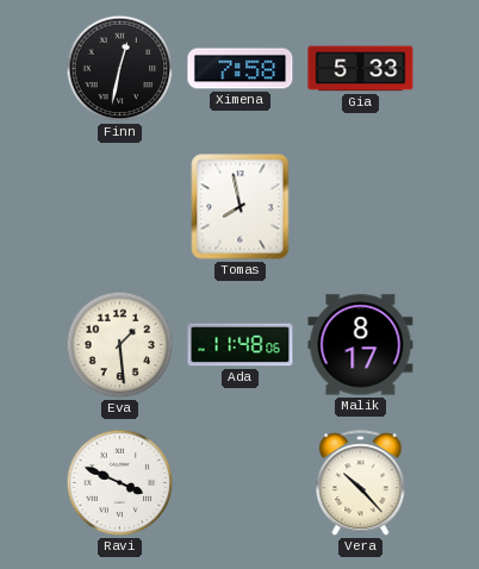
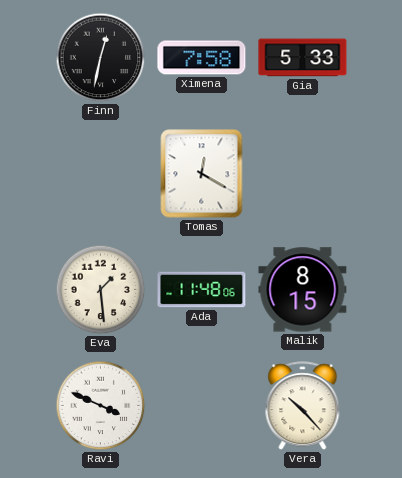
Tomas: 7:58 -> 12:20 (202, 174)
Malik: 8:17 -> 8:15 (303, 290)
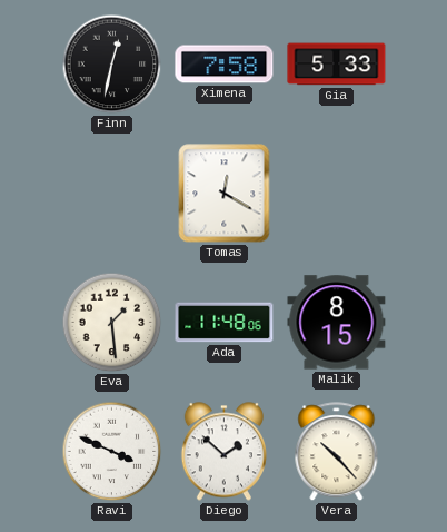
Diego: none -> 1:52 (223, 452)
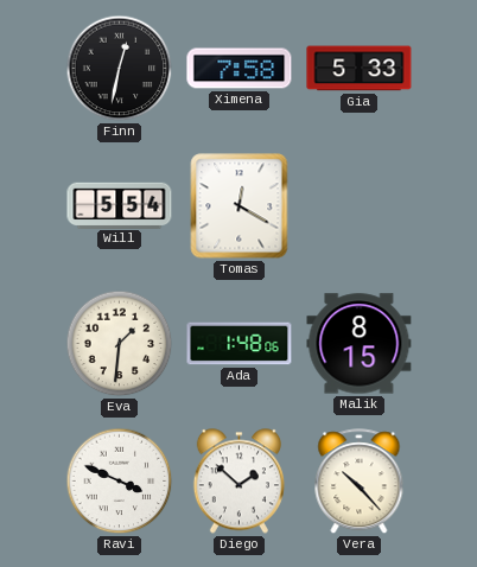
Will: none -> 5:54 (120, 205)
Eva: 1:29 -> 1:31 (120, 344)
Ada: 11:48 -> 1:48 (240, 344)
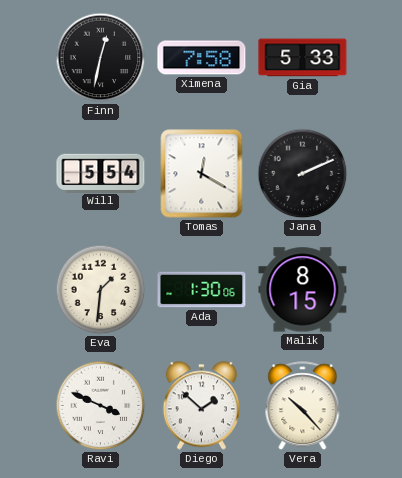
Jana: none -> 2:11 (303, 174)
Ada: 1:48 -> 1:30 (202, 290)
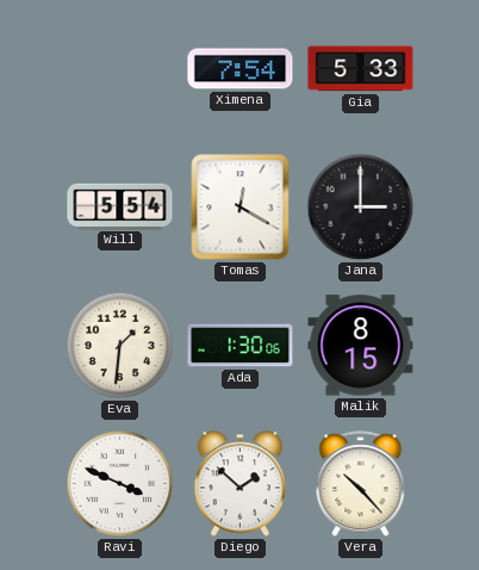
Finn: 12:32 -> none (101, 58)
Ximena: 7:58 -> 7:54 (241, 69)
Jana: 2:11 -> 3:00 (361, 207)
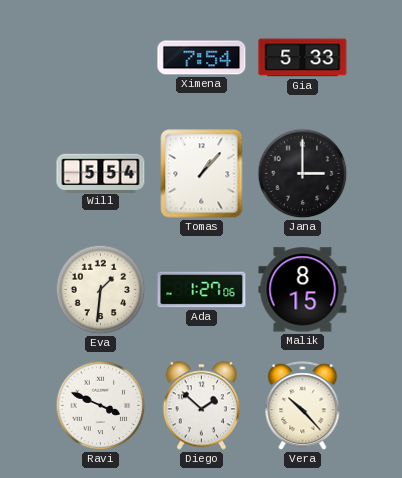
Tomas: 12:20 -> 1:07 (202, 174)
Ada: 1:30 -> 1:27 (202, 290)
